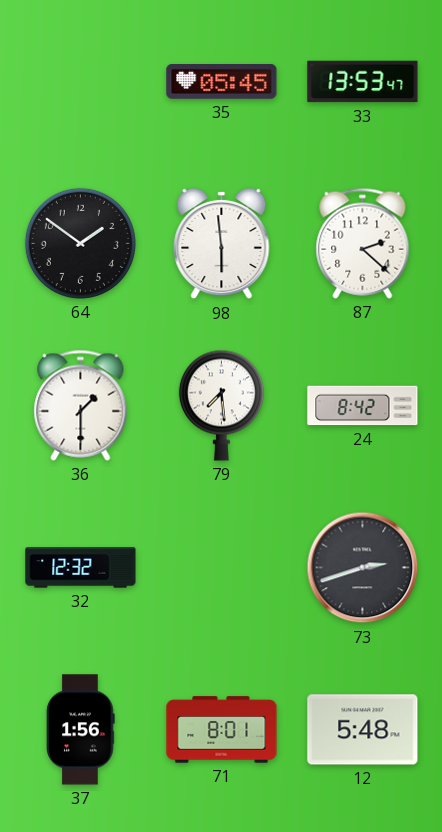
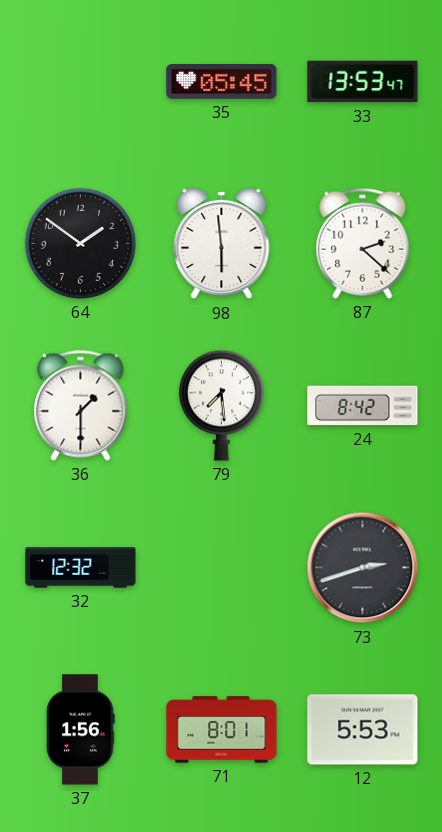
12: 5:48 -> 5:53 (363, 730)
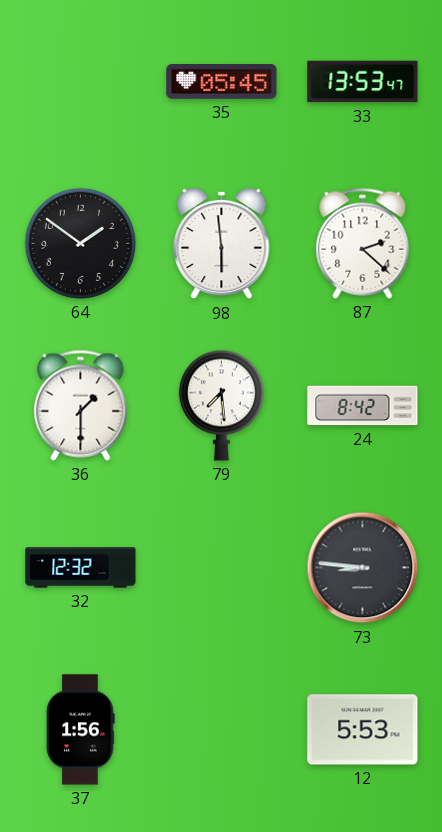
73: 2:42 -> 8:46 (363, 568)
71: 8:01 -> none (222, 730)
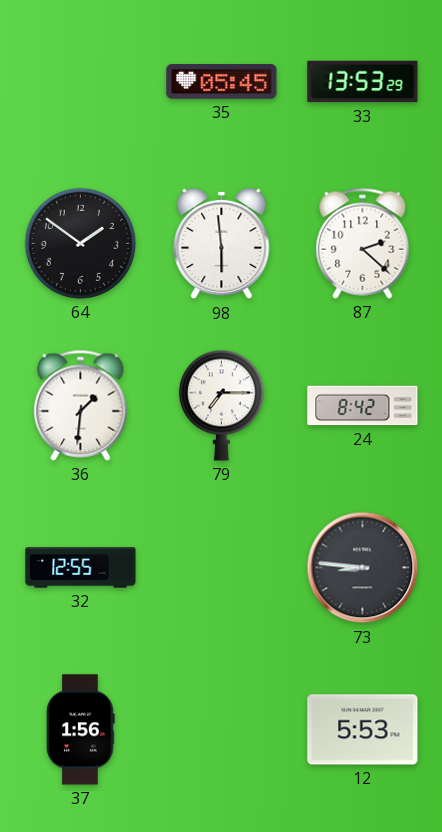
33: 13:53:47 -> 13:53:29 (363, 82)
36: 1:30 -> 1:31 (81, 405)
79: 7:29 -> 7:15 (221, 405)
32: 12:32 -> 12:55 (81, 568)
